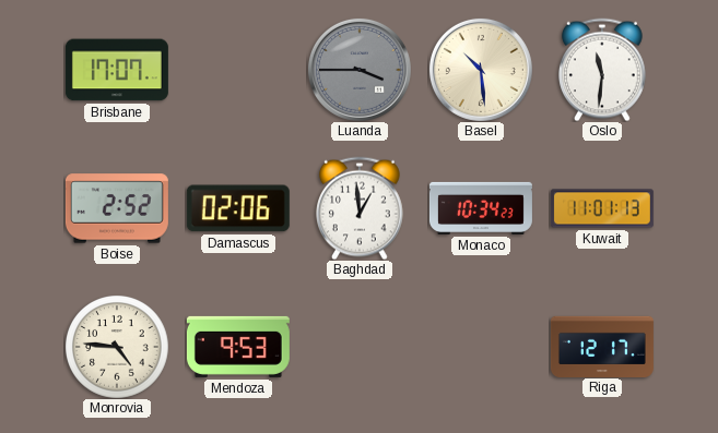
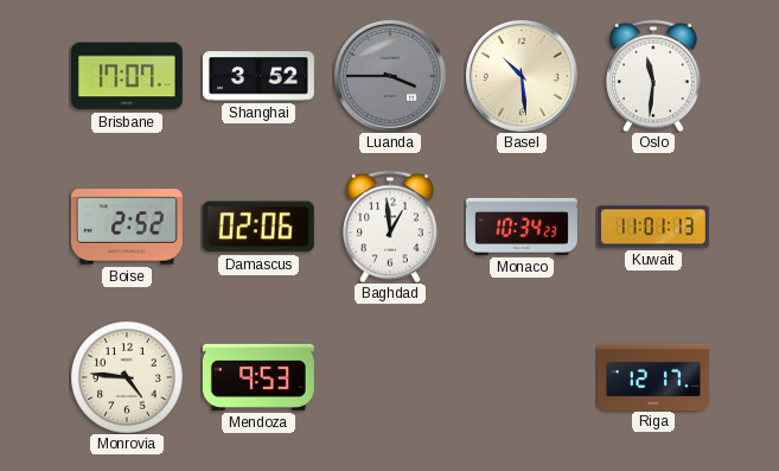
Shanghai: none -> 3:52 (258, 76)
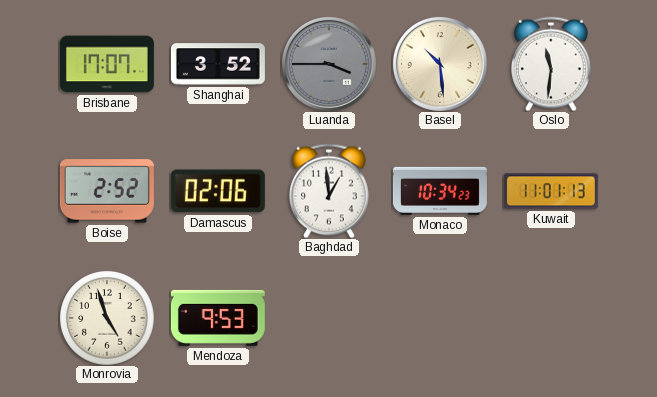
Monrovia: 4:46 -> 4:57 (107, 318)
Riga: 12:17 -> none (653, 376)
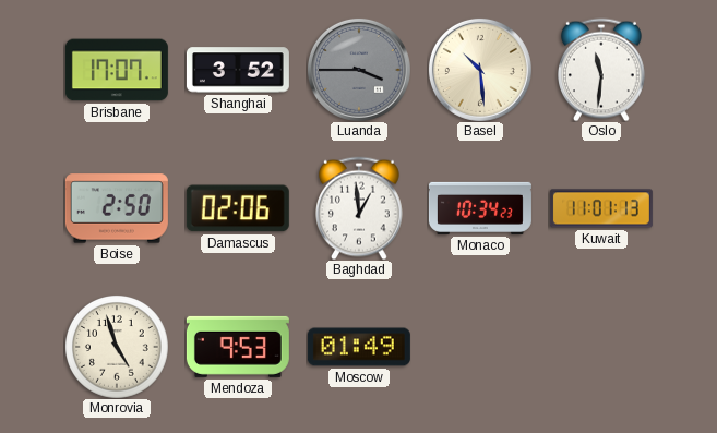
Boise: 2:52 -> 2:50 (117, 208)
Moscow: none -> 01:49 (359, 347)
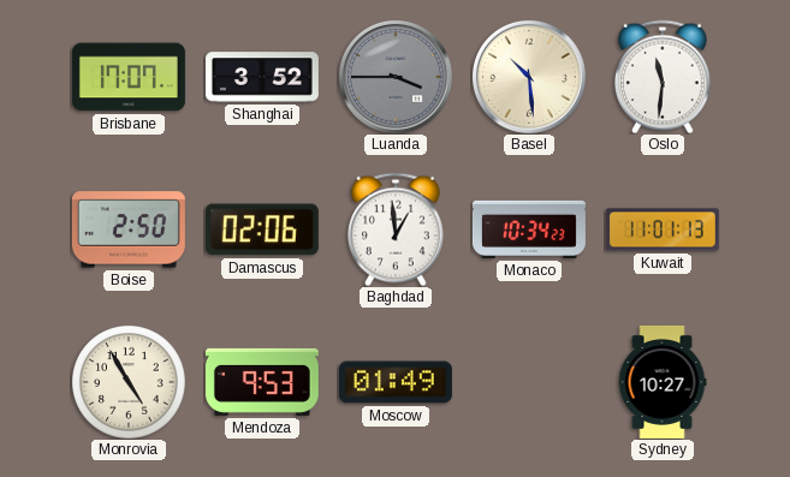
Monrovia: 4:57 -> 4:55 (129, 382)
Sydney: none -> 10:27 (663, 382)
